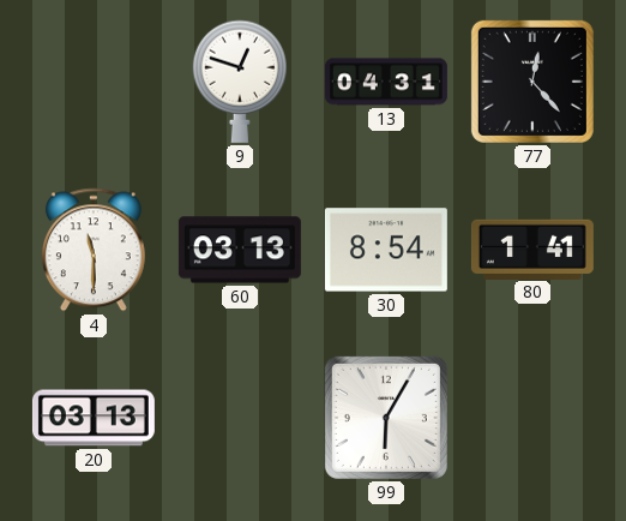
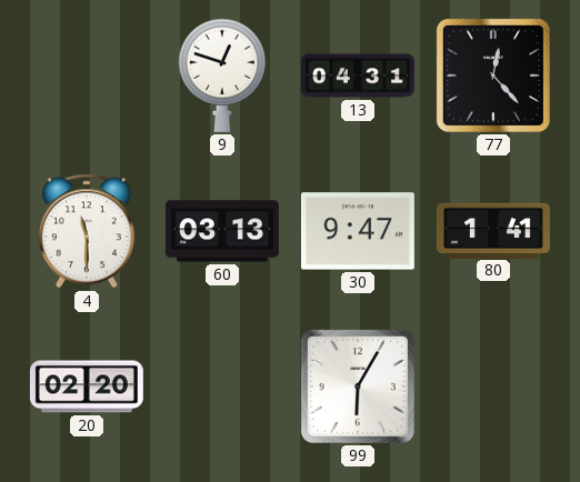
30: 8:54 -> 9:47 (358, 231)
20: 03:13 -> 02:20 (87, 386)
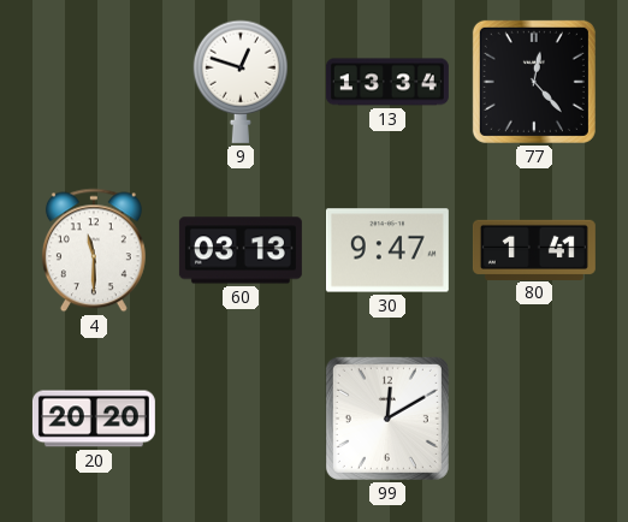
13: 04:31 -> 13:34 (387, 82)
20: 02:20 -> 20:20 (94, 419)
99: 6:05 -> 12:10 (387, 419)
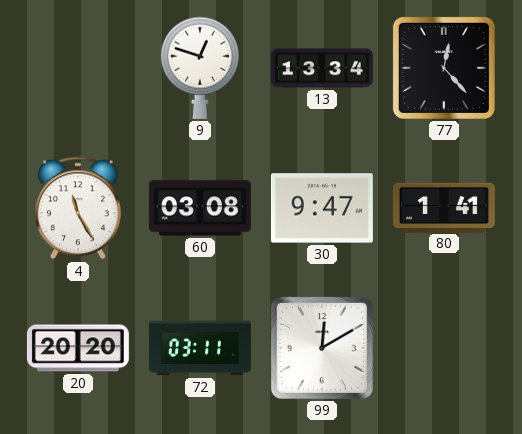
4: 11:30 -> 11:25 (78, 208)
60: 03:13 -> 03:08 (200, 208)
72: none -> 03:11 (200, 348)
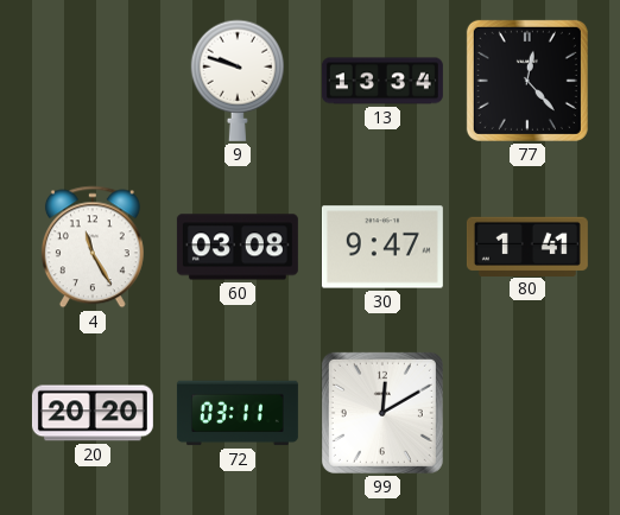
9: 12:48 -> 9:48 (236, 81)
